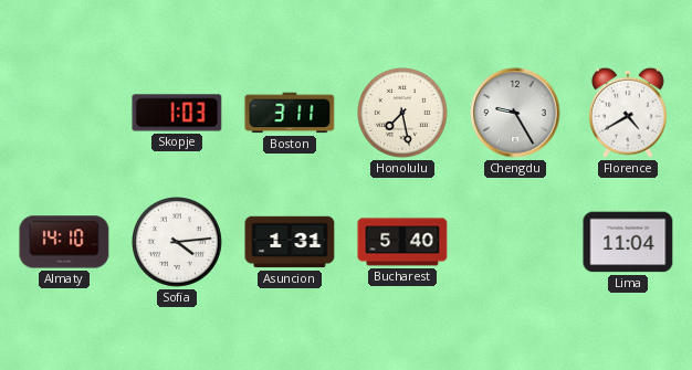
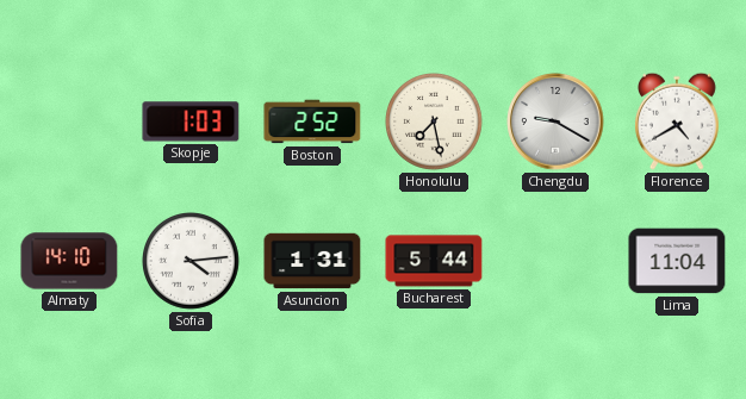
Boston: 3:11 -> 2:52 (312, 121)
Chengdu: 9:25 -> 9:20 (555, 121)
Bucharest: 5:40 -> 5:44 (434, 261)
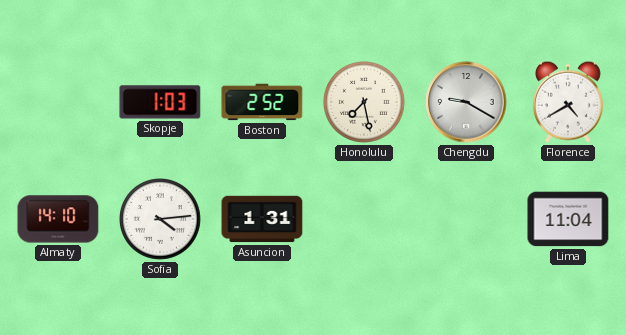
Bucharest: 5:44 -> none (434, 261)
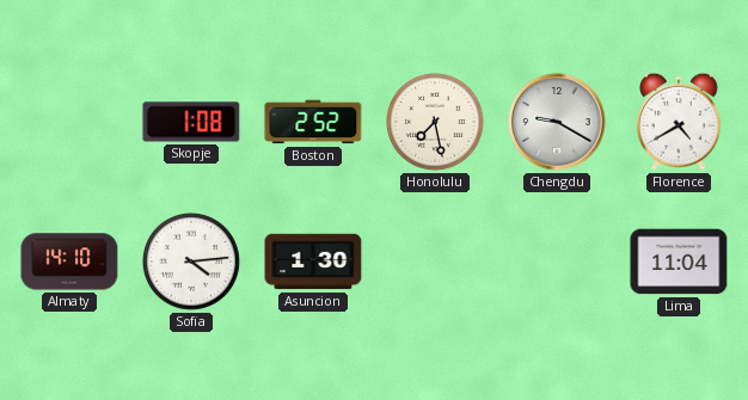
Skopje: 1:03 -> 1:08 (191, 122)
Asuncion: 1:31 -> 1:30 (313, 261)
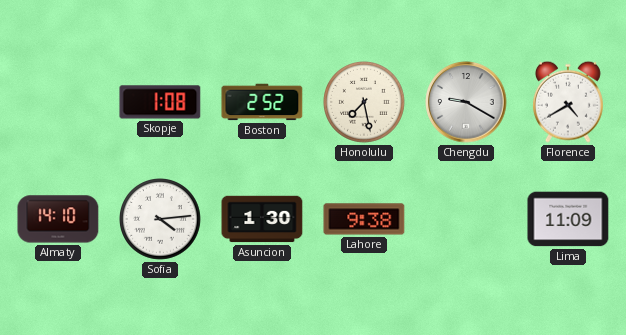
Lahore: none -> 9:38 (364, 219)
Lima: 11:04 -> 11:09 (568, 219)
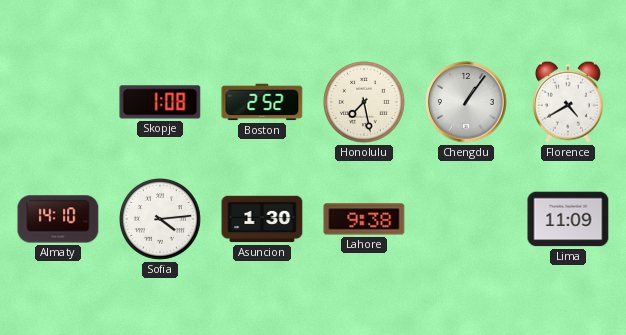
Chengdu: 9:20 -> 1:06 (466, 102)
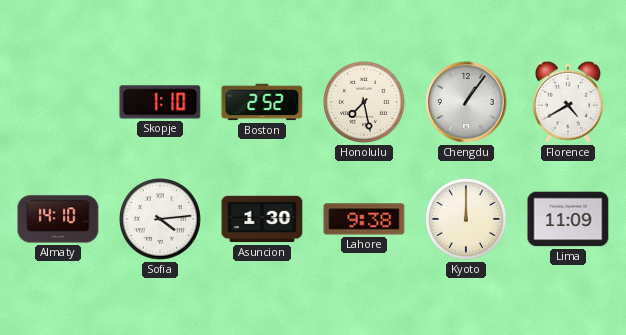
Skopje: 1:08 -> 1:10 (160, 102)
Kyoto: none -> 12:00 (467, 220)
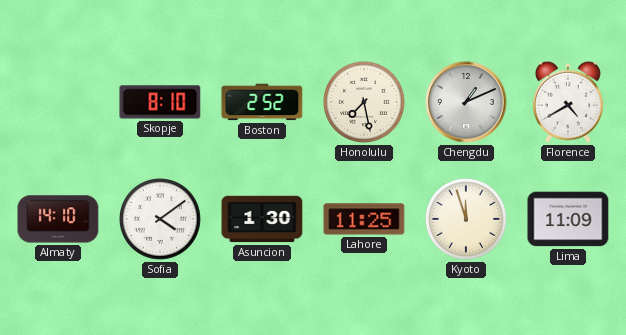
Skopje: 1:10 -> 8:10 (160, 102)
Chengdu: 1:06 -> 1:11 (466, 102)
Sofia: 4:14 -> 4:09 (161, 220)
Lahore: 9:38 -> 11:25 (364, 219)
Kyoto: 12:00 -> 11:57 (467, 220)
